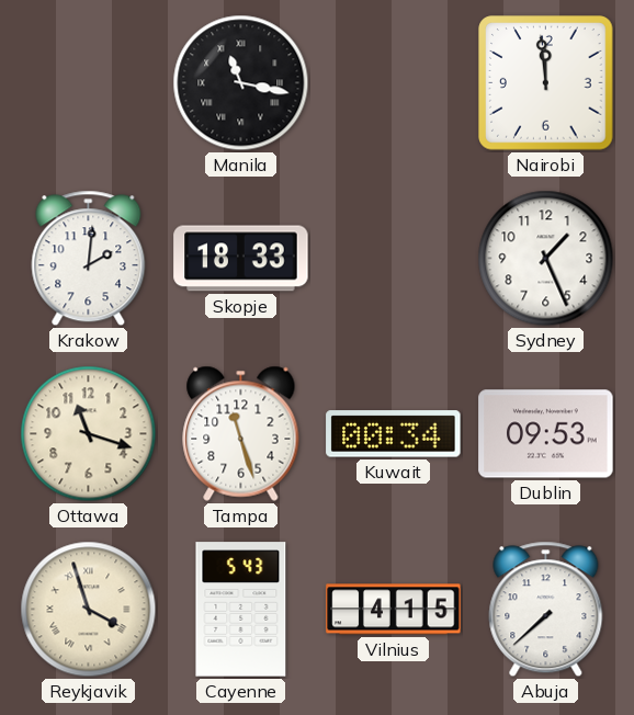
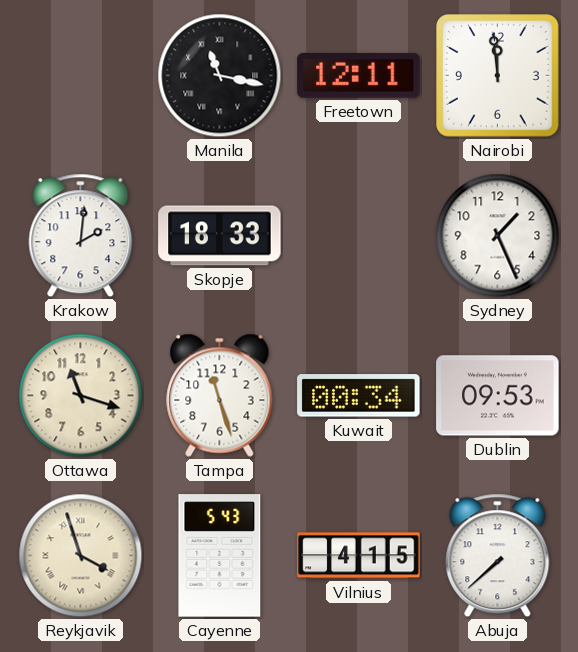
Freetown: none -> 12:11 (359, 76)
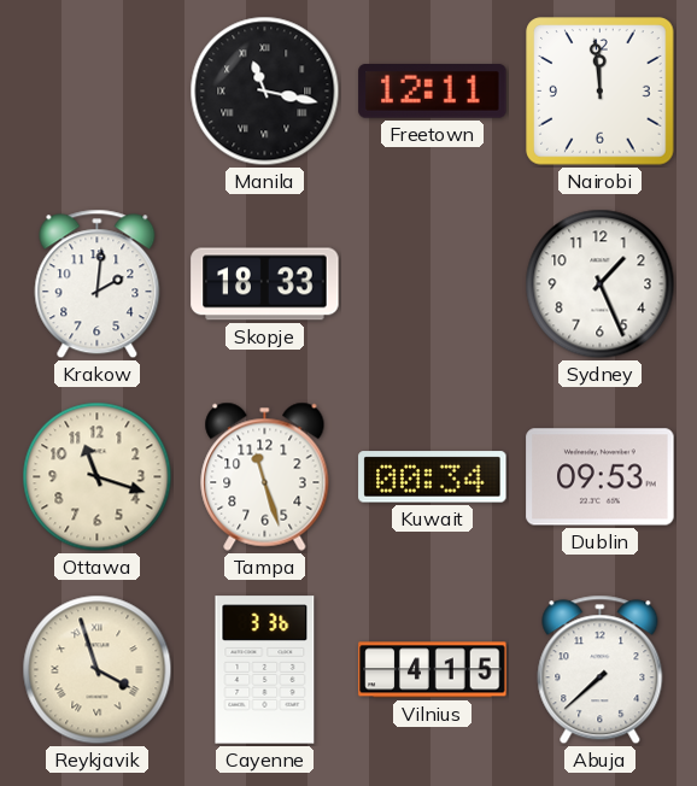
Cayenne: 5:43 -> 3:36 (265, 670)
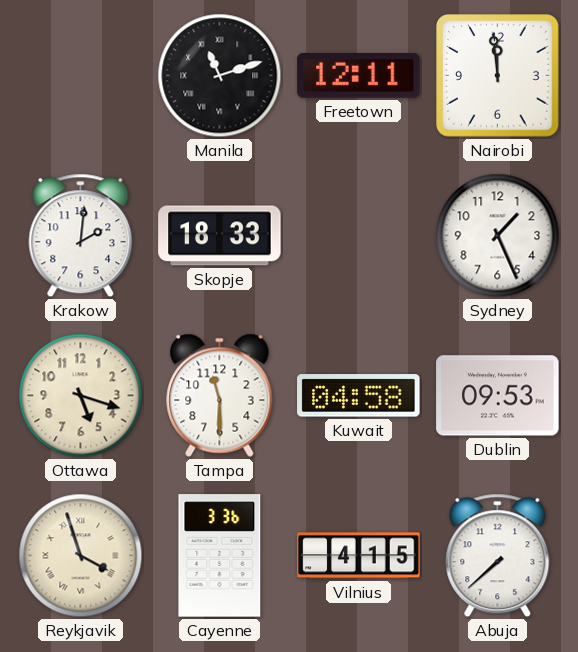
Manila: 11:17 -> 11:12 (220, 76)
Ottawa: 11:18 -> 5:18 (81, 396)
Tampa: 11:27 -> 11:30 (220, 395)
Kuwait: 00:34 -> 04:58 (359, 396)
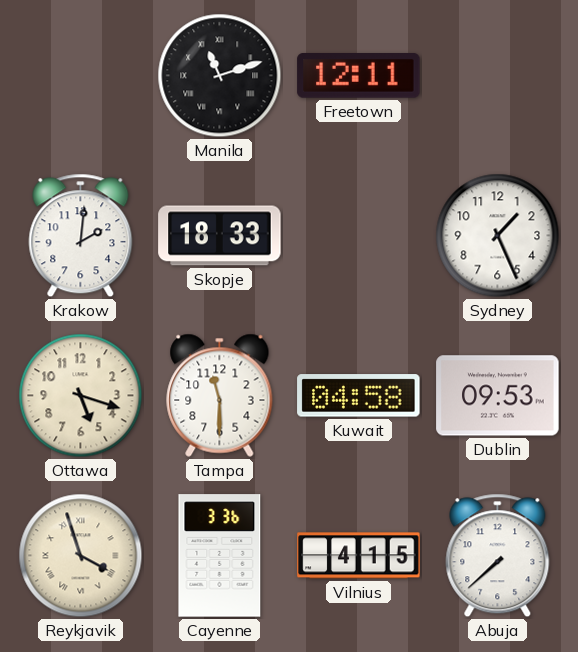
Nairobi: 11:59 -> none (498, 76)
